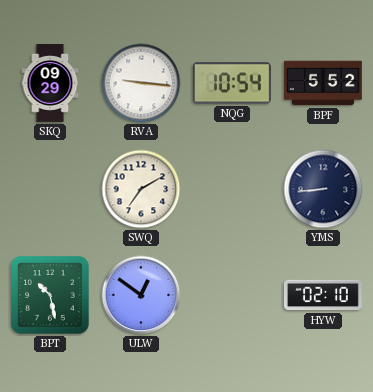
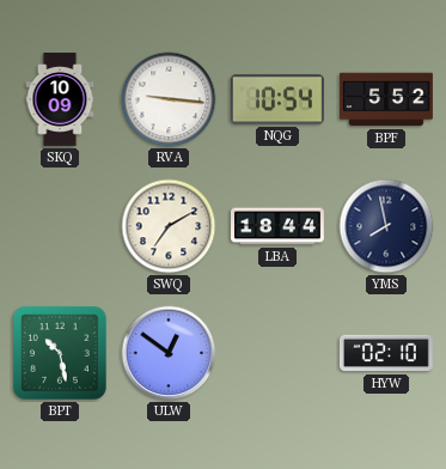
SKQ: 09:29 -> 10:09 (60, 100)
LBA: none -> 18:44 (279, 226)
YMS: 8:44 -> 7:58 (386, 226)
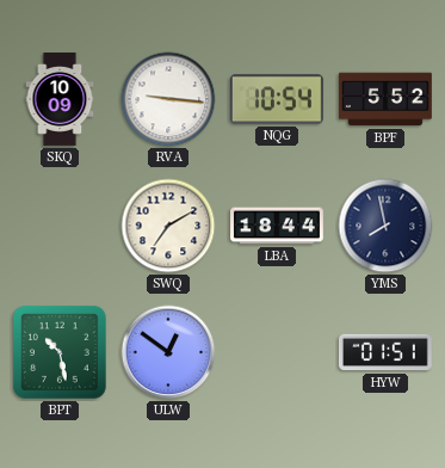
HYW: 02:10 -> 01:51 (385, 352)
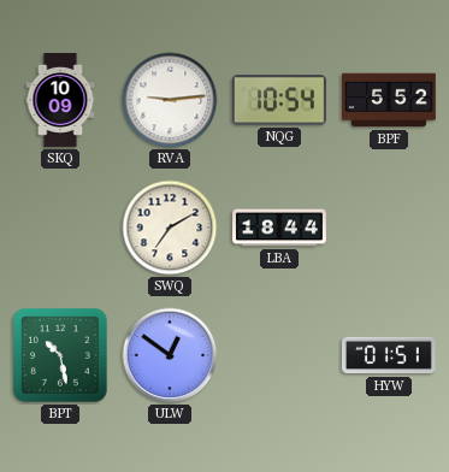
RVA: 9:16 -> 9:14 (170, 100)
YMS: 7:58 -> none (385, 226)
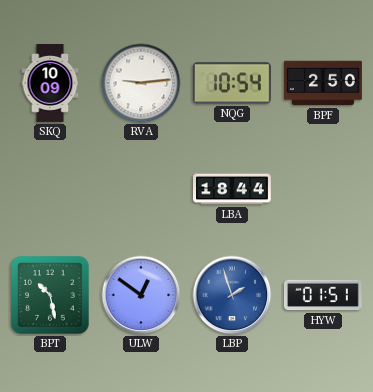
BPF: 5:52 -> 2:50 (324, 83)
SWQ: 7:10 -> none (170, 228)
LBP: none -> 1:57 (232, 295)
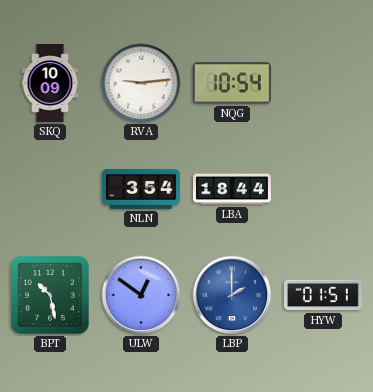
BPF: 2:50 -> none (324, 83)
NLN: none -> 3:54 (142, 189)
LBP: 1:57 -> 2:00 (232, 295)
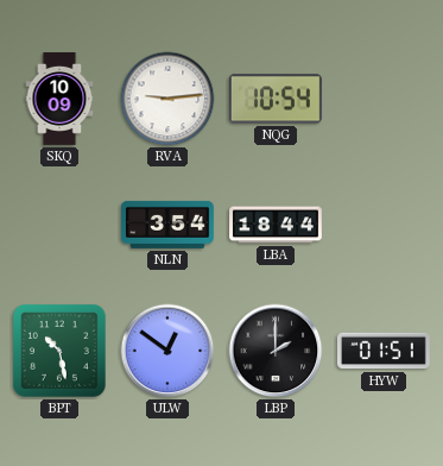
LBP dial: blue -> black (276, 351)
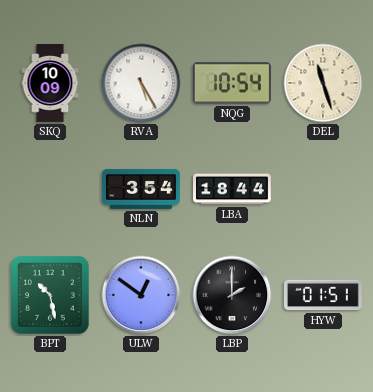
RVA: 9:14 -> 5:25 (141, 83)
DEL: none -> 11:27 (323, 83)
